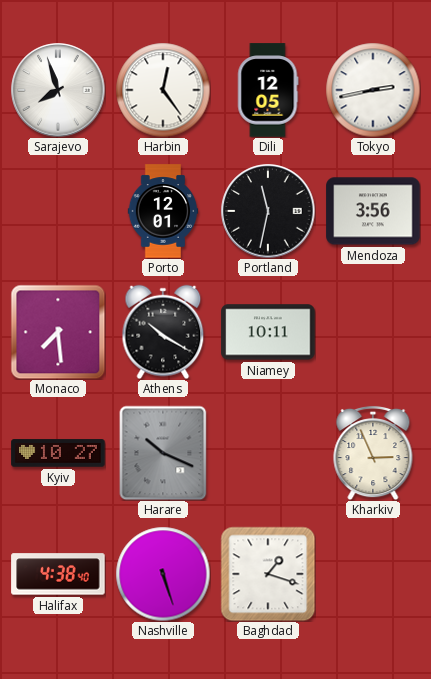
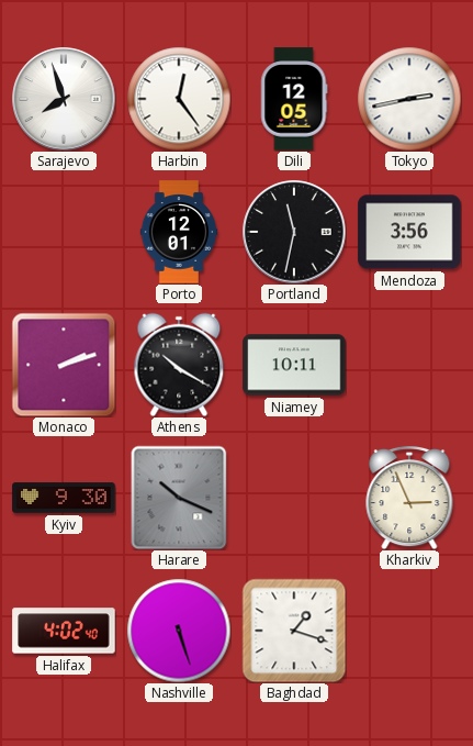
Monaco: 7:29 -> 2:12 (64, 365)
Kyiv: 10:27 -> 9:30 (64, 498)
Halifax: 4:38 -> 4:02 (64, 631)
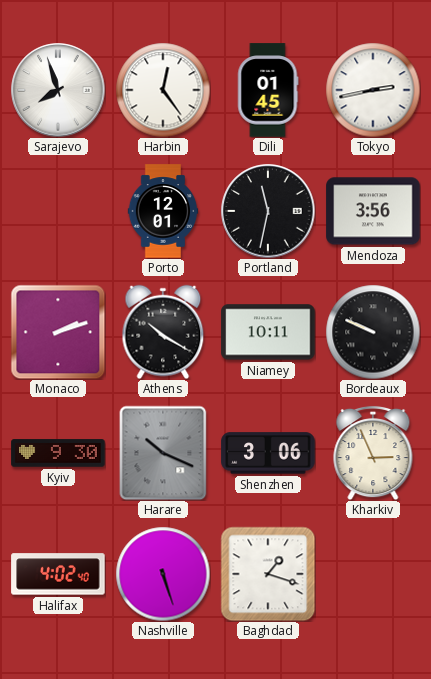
Dili: 12:05 -> 01:45 (268, 90)
Bordeaux: none -> 9:49 (373, 332)
Shenzhen: none -> 3:06 (268, 453)
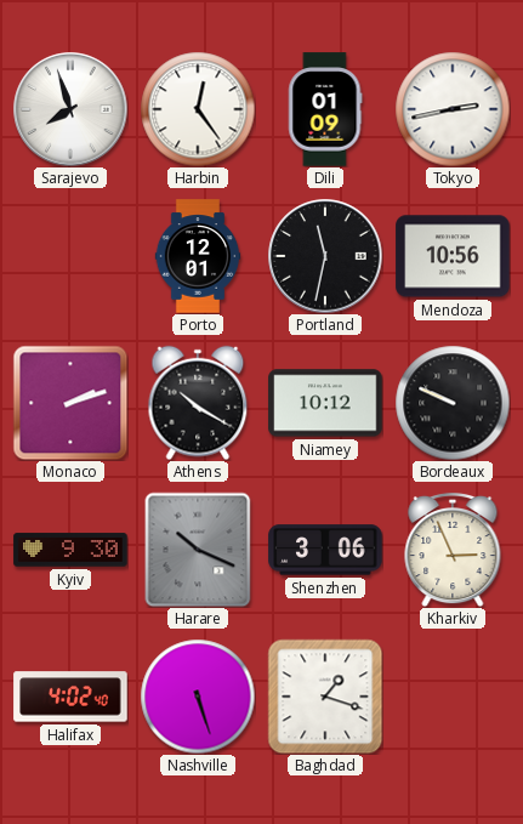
Dili: 01:45 -> 01:09 (325, 109)
Mendoza: 3:56 -> 10:56 (453, 256)
Niamey: 10:11 -> 10:12 (325, 403)
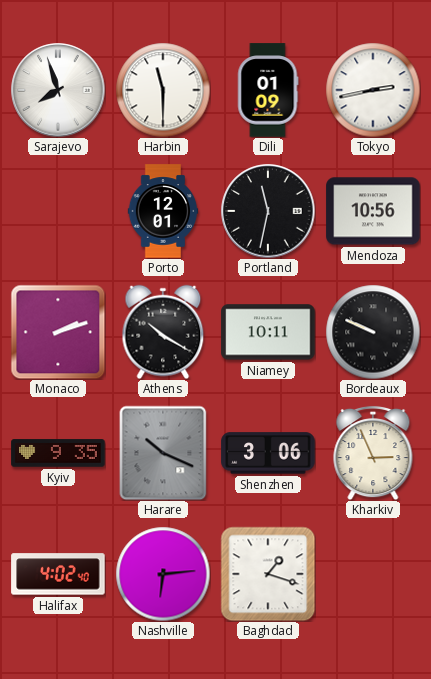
Harbin: 12:24 -> 11:30 (163, 90)
Niamey: 10:12 -> 10:11 (268, 332)
Kyiv: 9:30 -> 9:35 (58, 453)
Nashville: 5:27 -> 6:14 (163, 574)
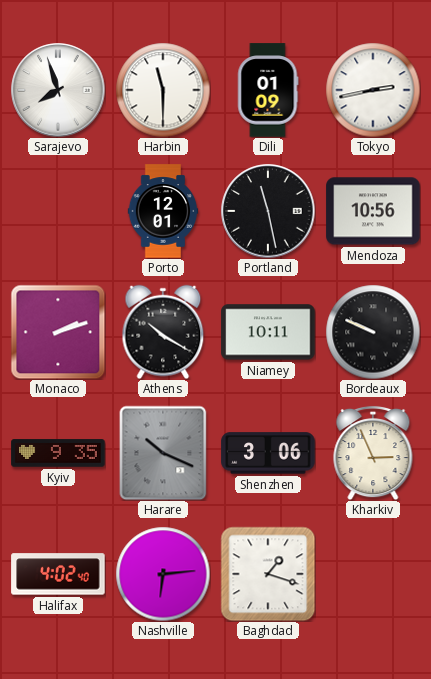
Portland: 11:32 -> 11:28 (268, 211)
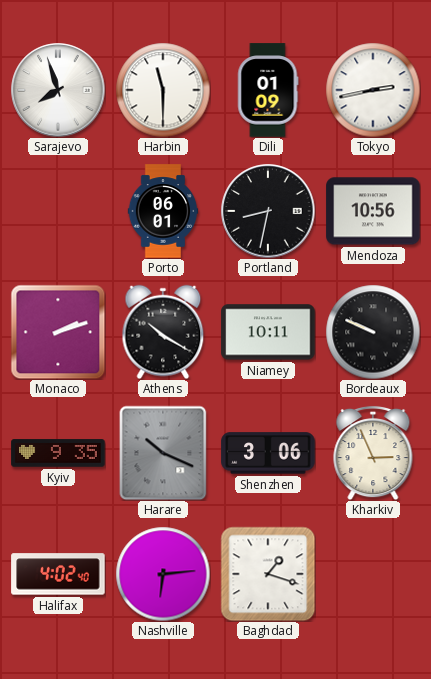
Porto: 12:01 -> 06:01 (163, 211)
Portland: 11:28 -> 8:32 (268, 211)
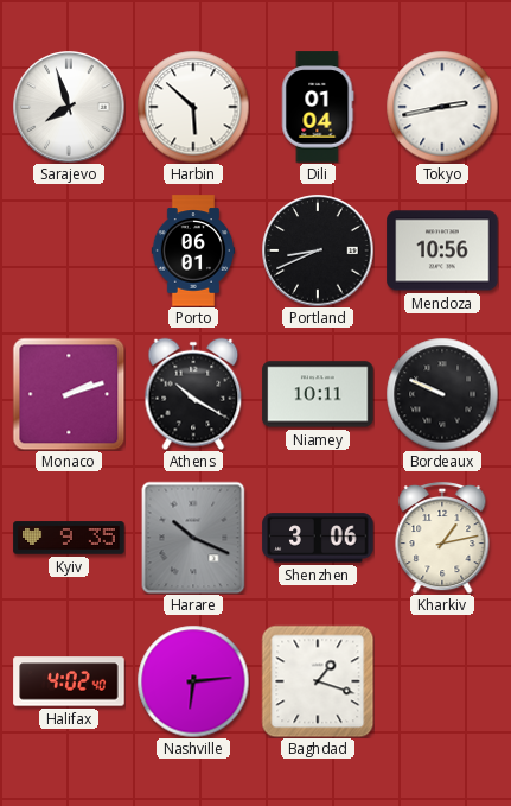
Harbin: 11:30 -> 5:52 (193, 107)
Dili: 01:09 -> 01:04 (318, 107)
Portland: 8:32 -> 8:41 (318, 250)
Kharkiv: 2:56 -> 1:13 (442, 538)
